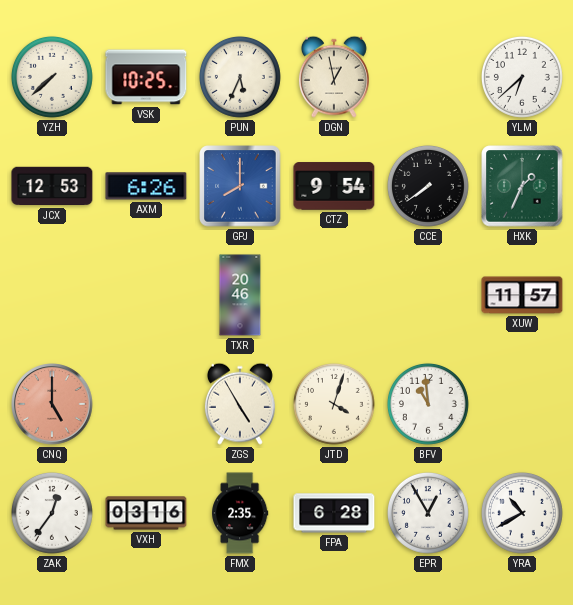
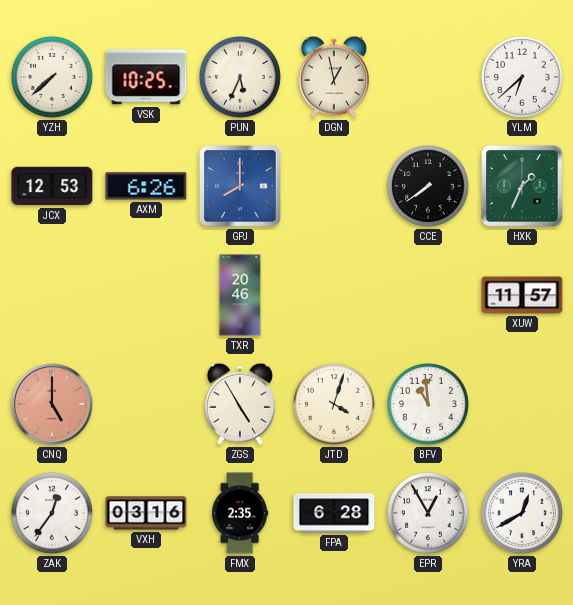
CTZ: 9:54 -> none (334, 186)
YRA: 10:40 -> 12:40 (522, 513)
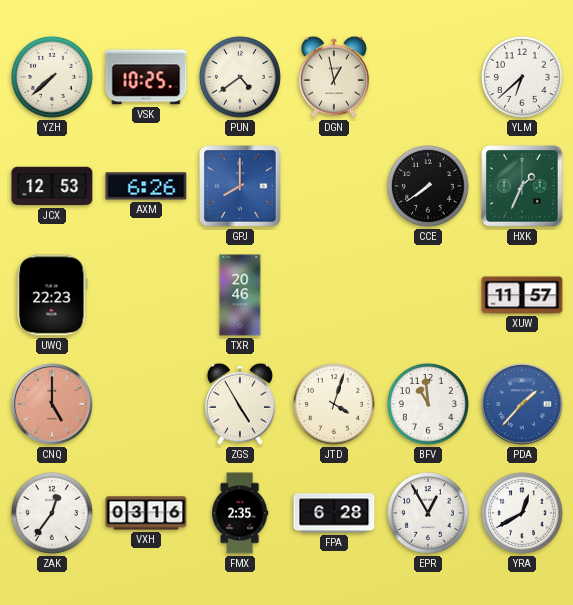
PUN: 5:34 -> 4:39 (240, 77)
UWQ: none -> 22:23 (52, 295)
PDA: none -> 1:37 (522, 404)
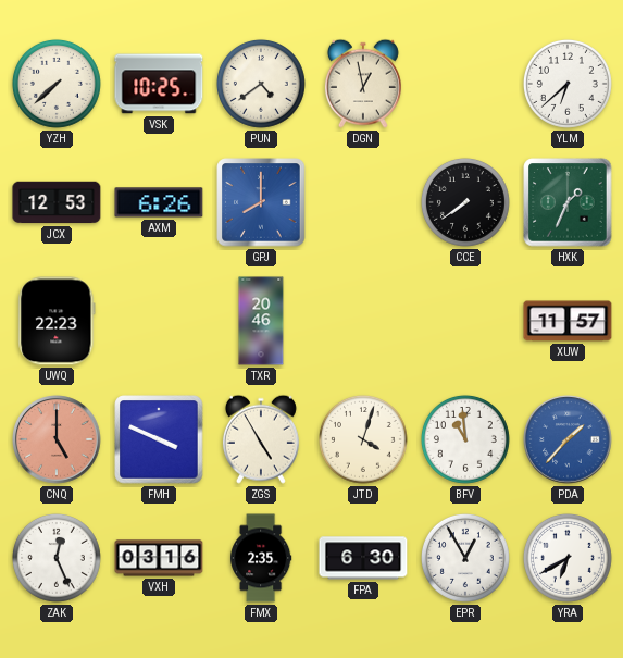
FMH: none -> 3:49 (159, 439)
ZAK: 12:36 -> 12:26 (57, 558)
FPA: 6:28 -> 6:30 (363, 558)
YRA: 12:40 -> 6:40 (568, 558)
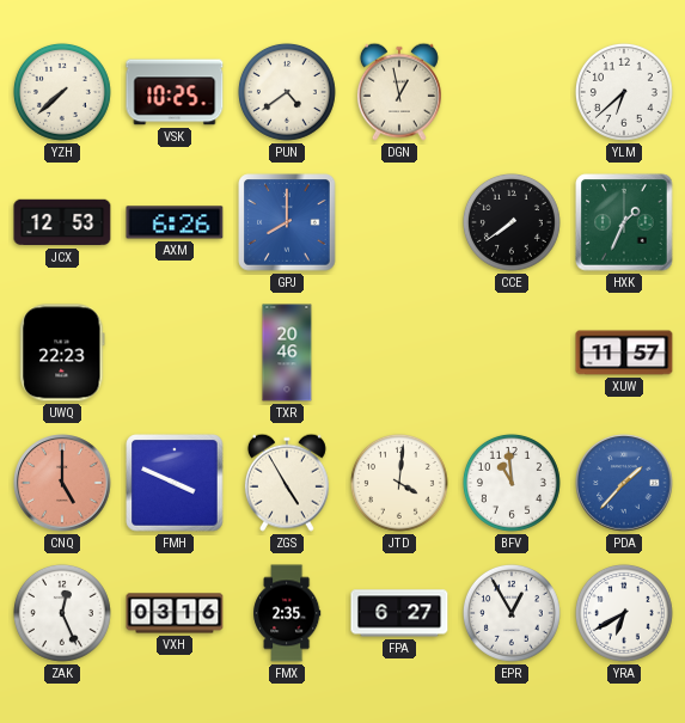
JTD: 4:03 -> 4:01 (399, 483)
FPA: 6:30 -> 6:27 (399, 613)
